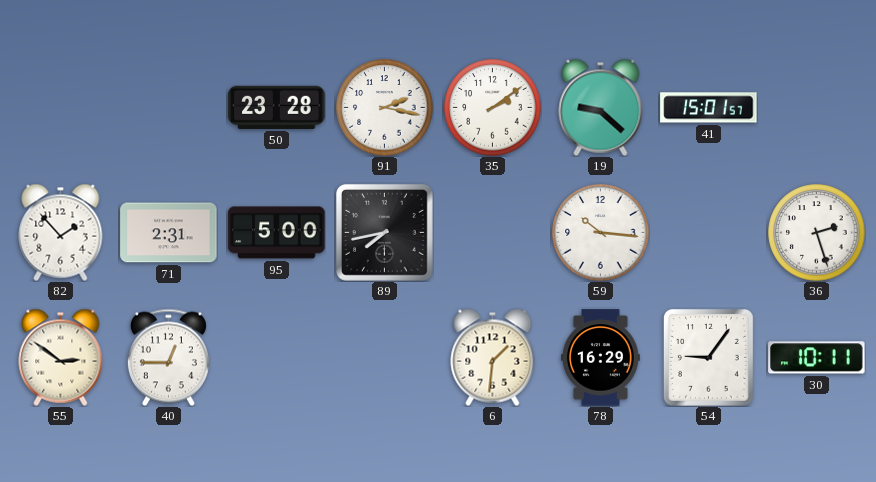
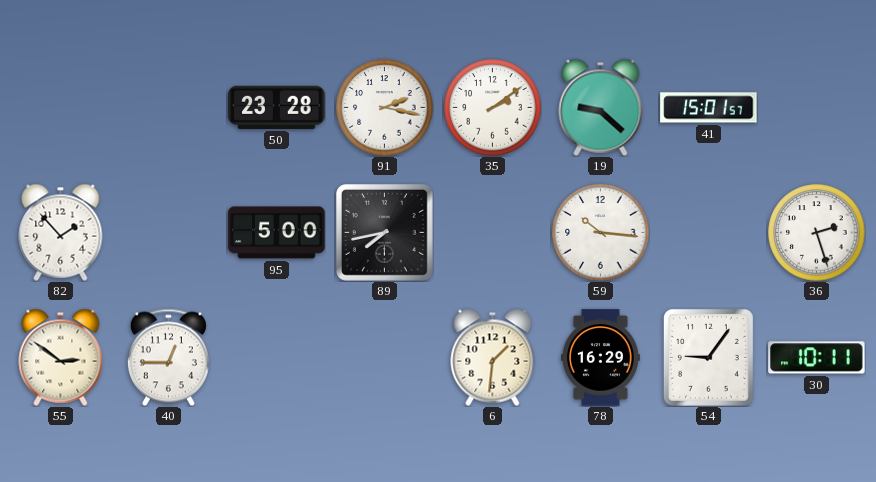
71: 2:31 -> none (169, 233)
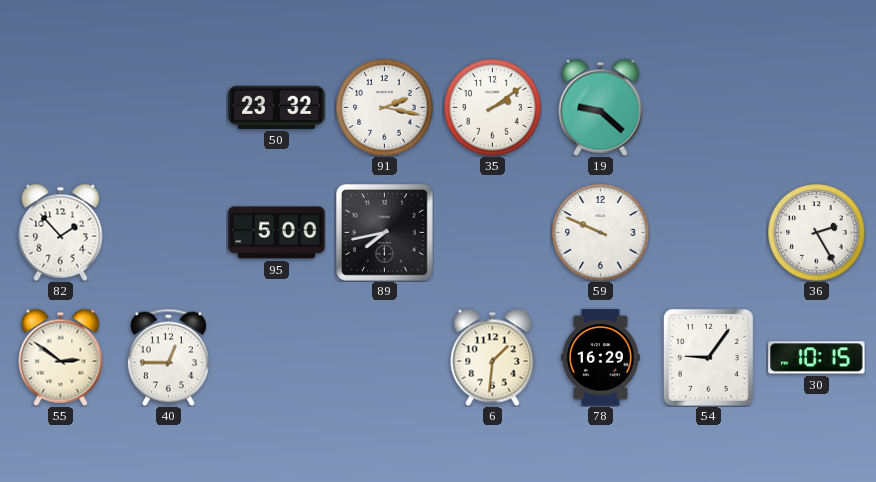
50: 23:28 -> 23:32 (277, 107)
41: 15:01 -> none (709, 108)
59: 10:16 -> 9:49 (601, 233)
36: 2:27 -> 2:25 (817, 233)
30: 10:11 -> 10:15 (817, 358)
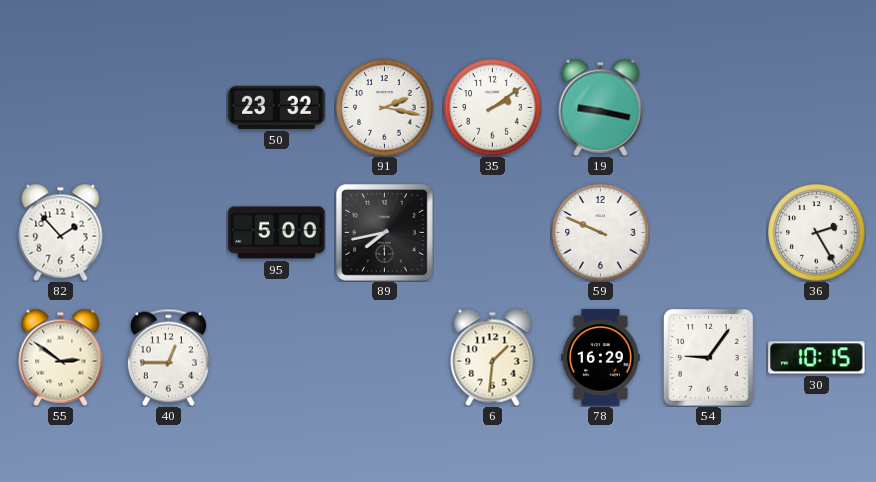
19: 9:22 -> 9:17 (601, 107)
